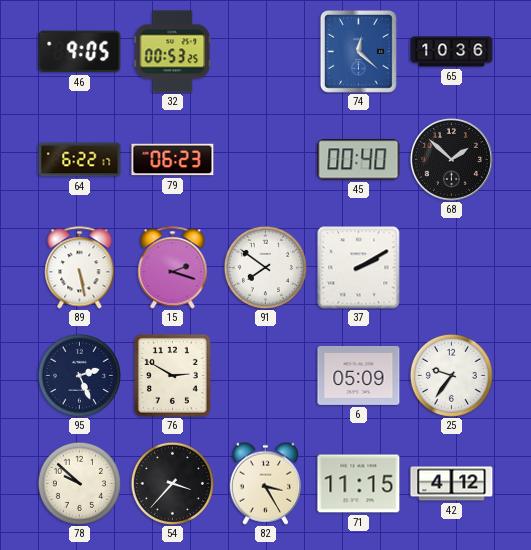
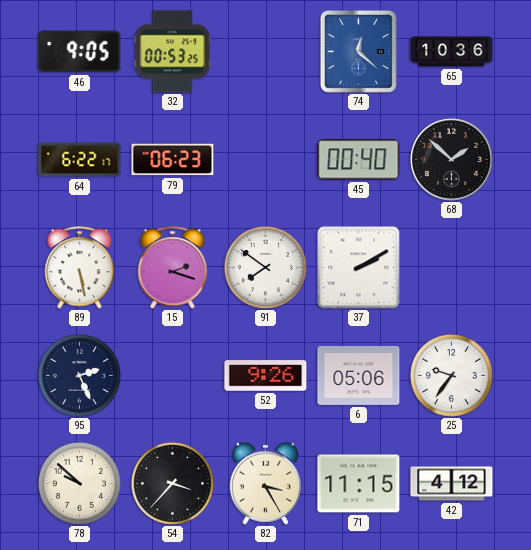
76: 2:50 -> none (172, 375)
52: none -> 9:26 (266, 376)
6: 05:09 -> 05:06 (359, 375)
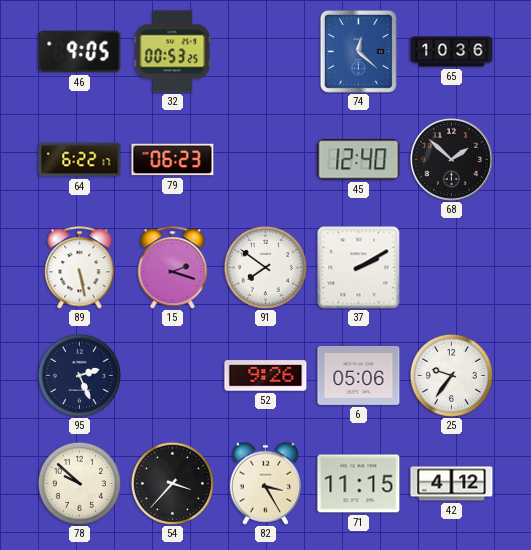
45: 00:40 -> 12:40 (359, 160)
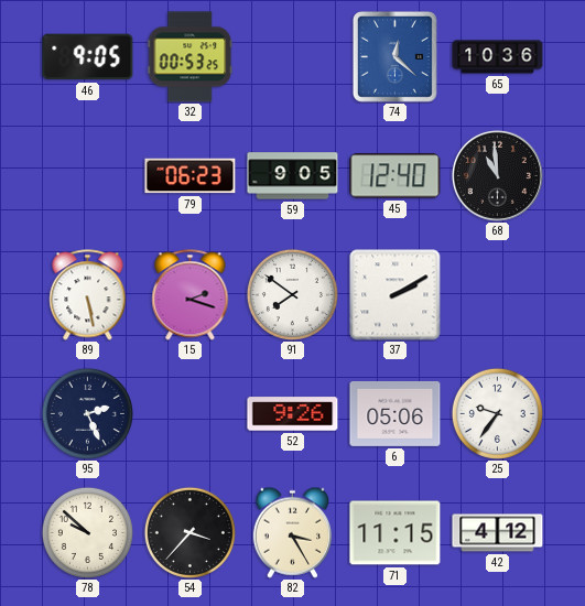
64: 6:22 -> none (80, 160)
59: none -> 9:05 (293, 176)
68: 1:52 -> 10:59 (497, 175)
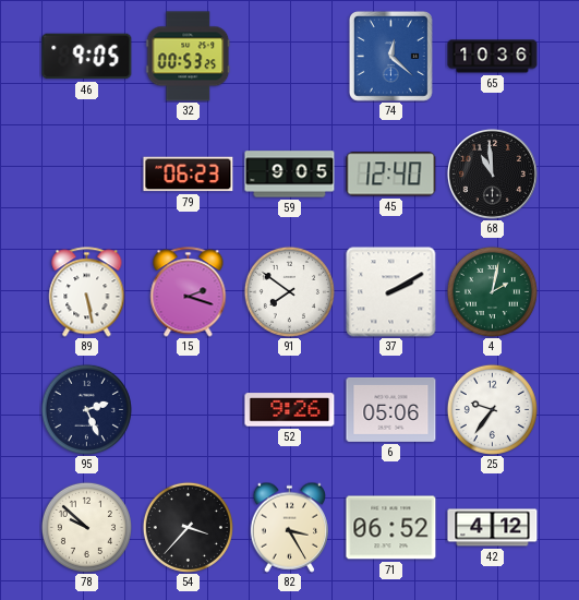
4: none -> 2:02 (492, 291)
71: 11:15 -> 06:52 (391, 528)
